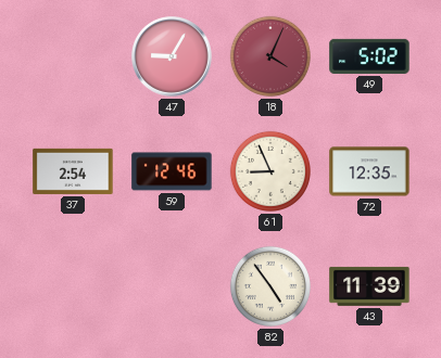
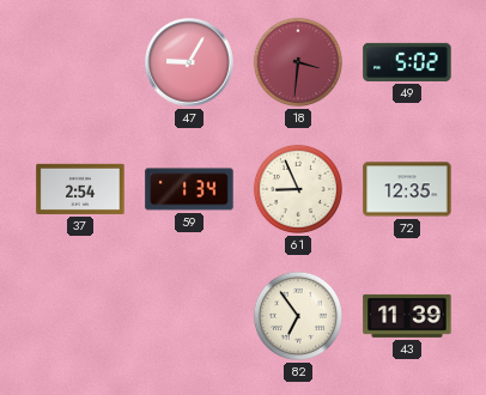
18: 4:04 -> 3:31 (298, 62)
59: 12:46 -> 1:34 (189, 189)
82: 4:54 -> 6:54 (298, 316)
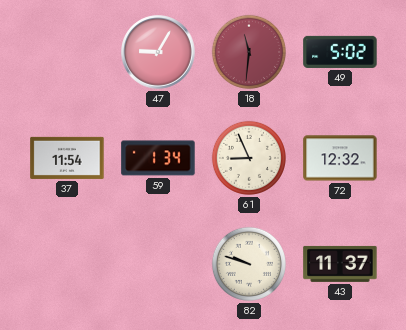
18: 3:31 -> 11:31 (249, 52)
37: 2:54 -> 11:54 (67, 158)
72: 12:35 -> 12:32 (340, 158)
82: 6:54 -> 9:48 (249, 264)
43: 11:39 -> 11:37 (340, 264)
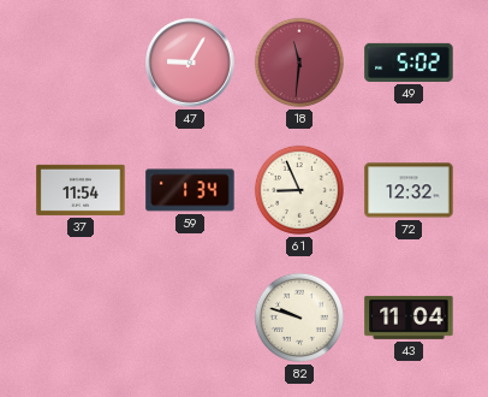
43: 11:37 -> 11:04 (409, 318)
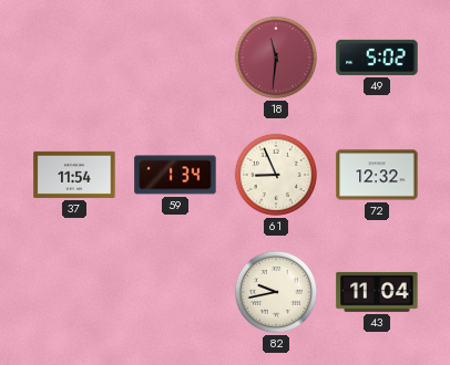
47: 9:05 -> none (190, 63)
82: 9:48 -> 9:43 (276, 292)
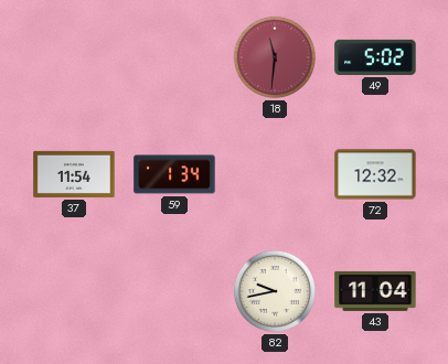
61: 8:56 -> none (276, 175)
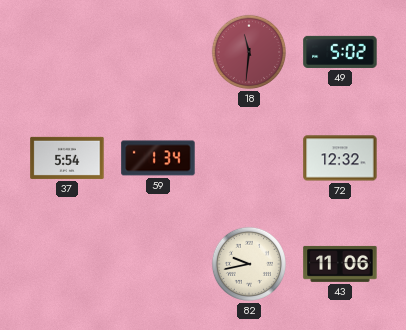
37: 11:54 -> 5:54 (67, 158)
43: 11:04 -> 11:06 (340, 264)
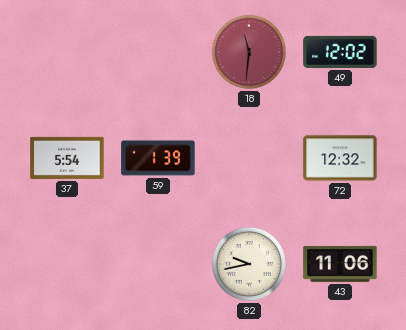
49: 5:02 -> 12:02 (340, 52)
59: 1:34 -> 1:39 (158, 158)
